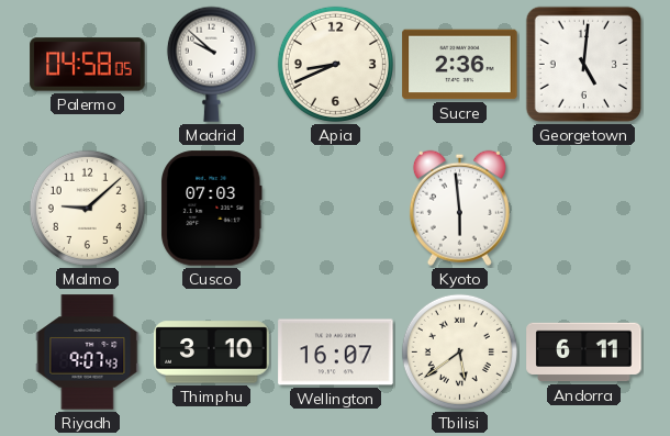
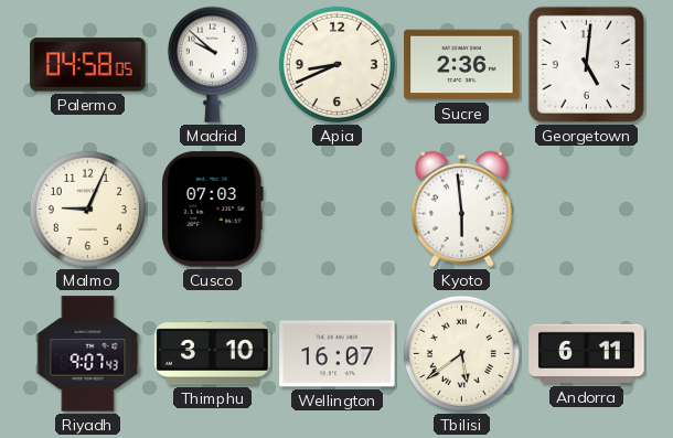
Malmo: 9:08 -> 9:04 (87, 209)
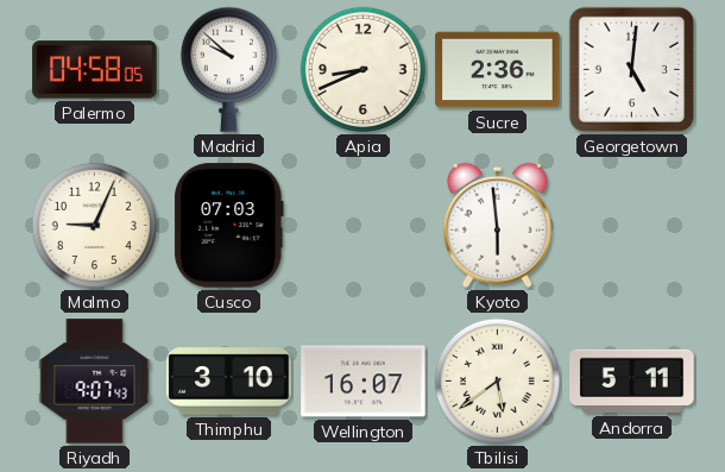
Andorra: 6:11 -> 5:11 (632, 382)
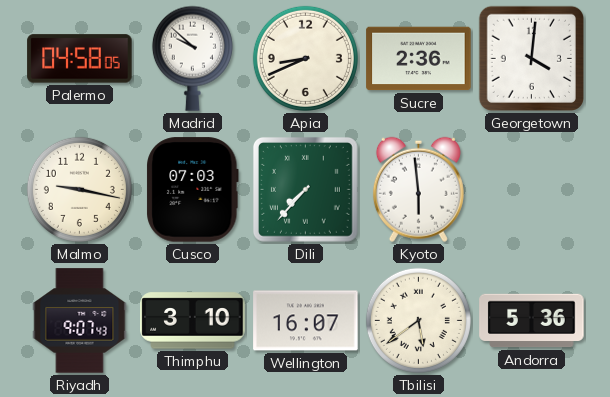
Georgetown: 5:01 -> 4:01 (531, 58)
Malmo: 9:04 -> 9:17 (79, 189)
Dili: none -> 7:37 (305, 189)
Andorra: 5:11 -> 5:36 (532, 321)
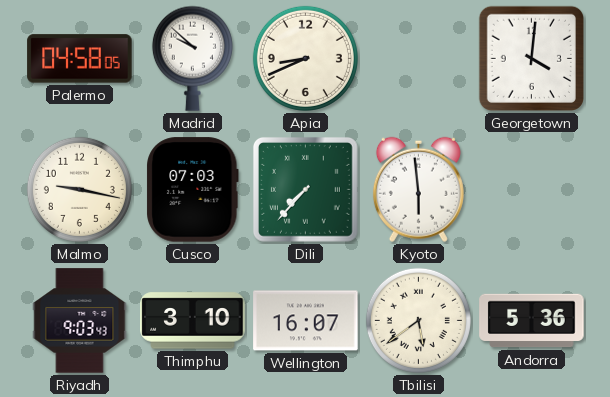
Sucre: 2:36 -> none (419, 59)
Riyadh: 9:07 -> 9:03 (80, 321)
